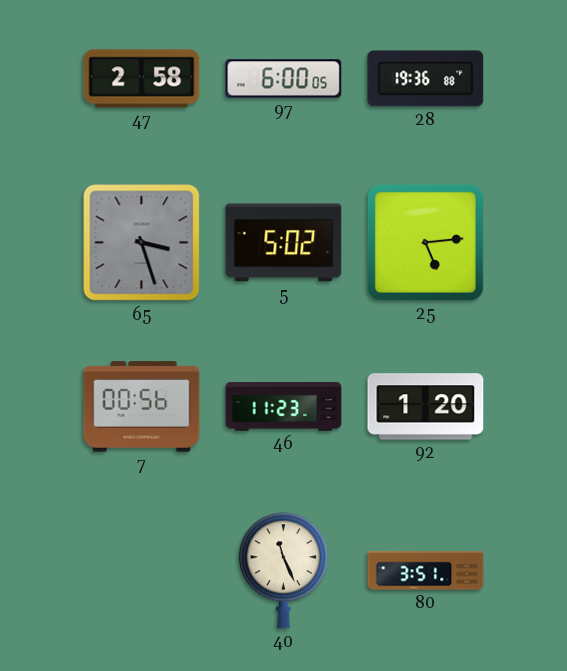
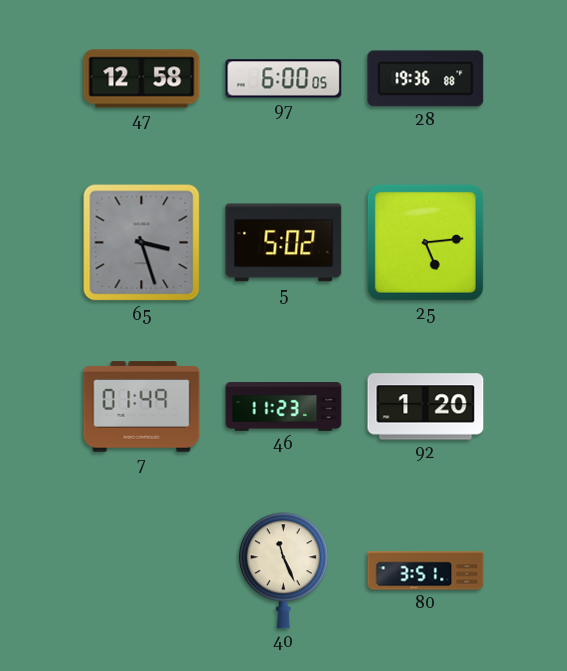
47: 2:58 -> 12:58 (142, 79)
7: 00:56 -> 01:49 (142, 407)
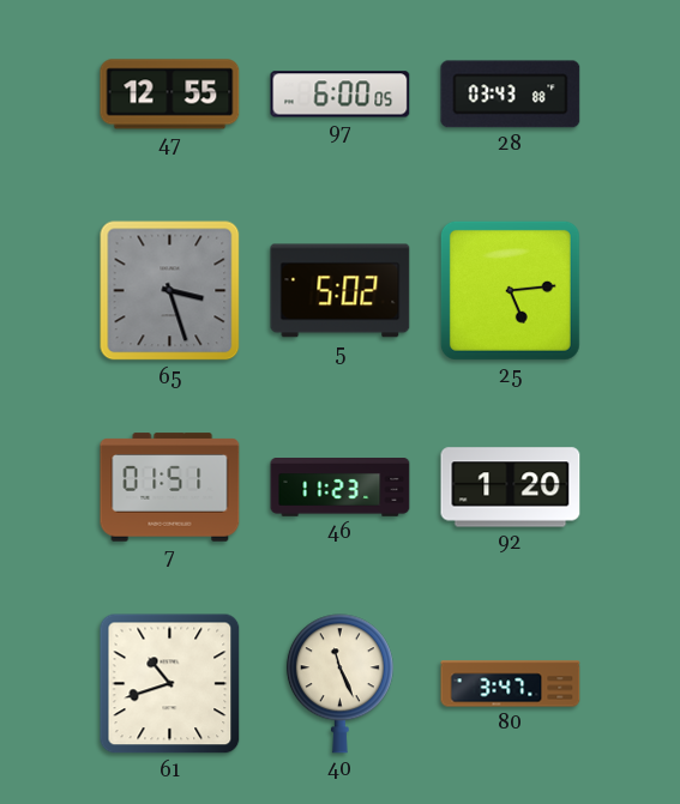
47: 12:58 -> 12:55 (170, 95)
28: 19:36 -> 03:43 (511, 95)
7: 01:49 -> 01:51 (170, 488)
61: none -> 10:42 (170, 684)
80: 3:51 -> 3:47 (511, 684)
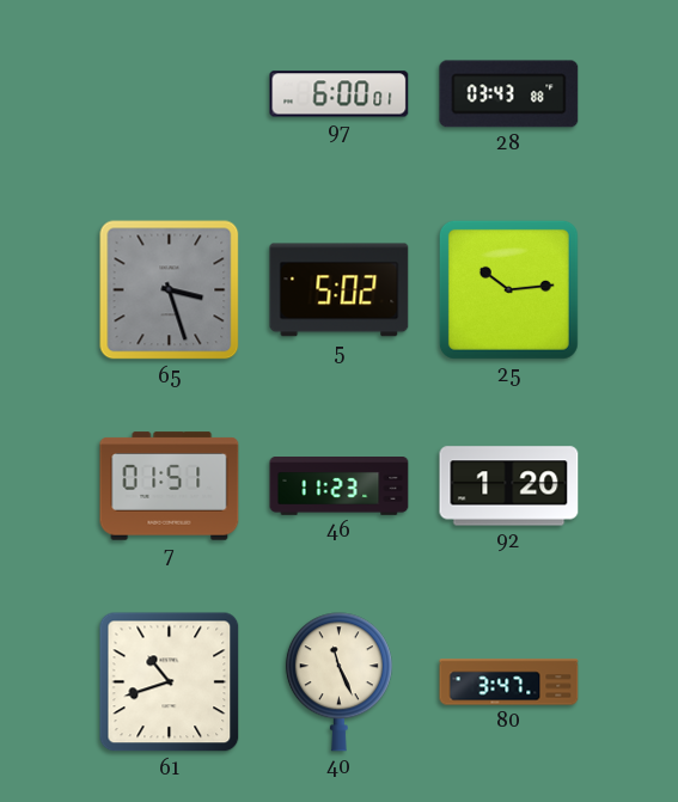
47: 12:55 -> none (170, 95)
97: 6:00:05 -> 6:00:01 (340, 94)
25: 5:14 -> 10:14 (508, 289)
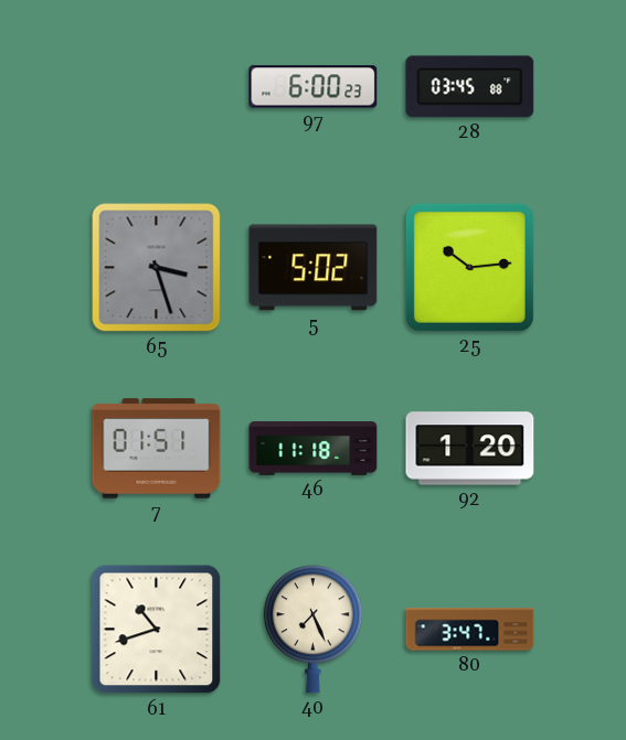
97: 6:00:01 -> 6:00:23 (314, 87)
28: 03:43 -> 03:45 (470, 87)
46: 11:23 -> 11:18 (314, 449)
40: 11:26 -> 7:26 (312, 630)
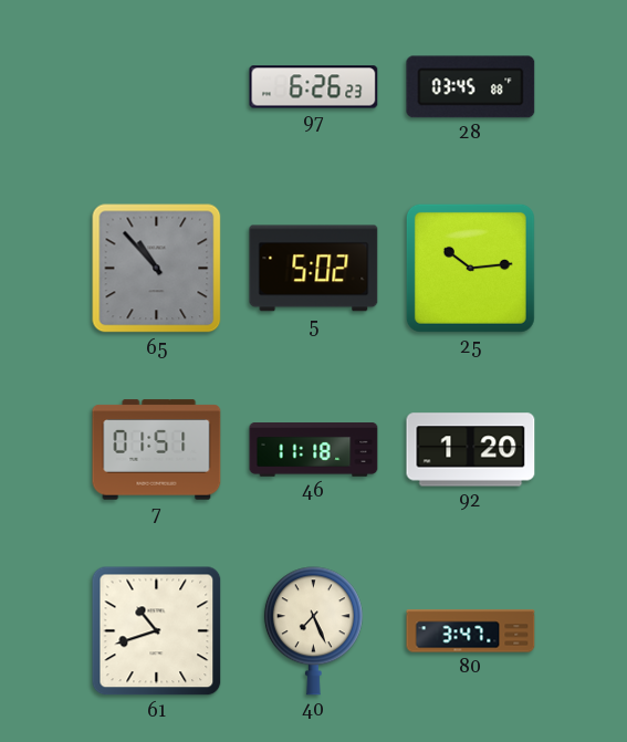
97: 6:00 -> 6:26 (314, 87)
65: 3:27 -> 10:53 (157, 269)
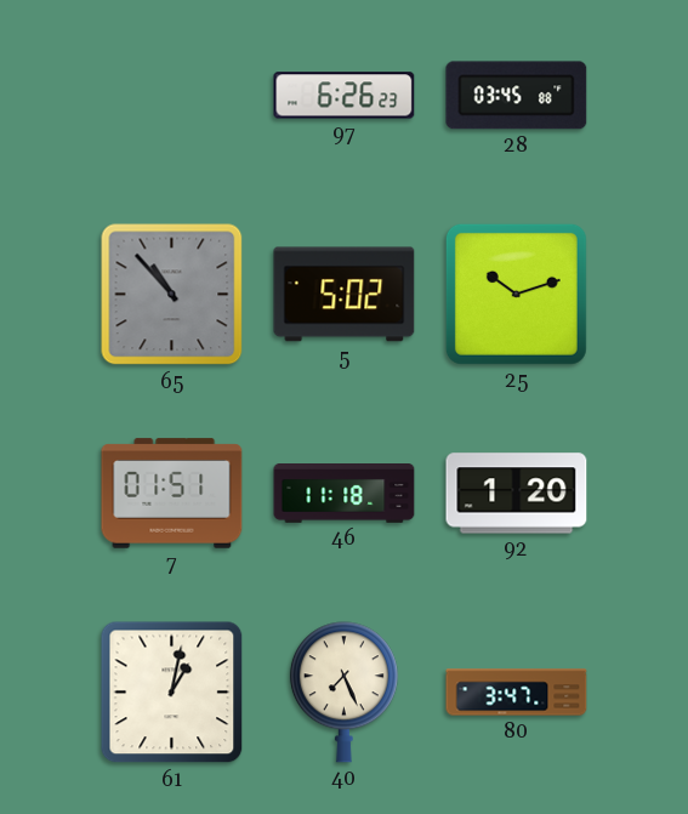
25: 10:14 -> 10:12 (516, 294)
61: 10:42 -> 1:02 (172, 693)
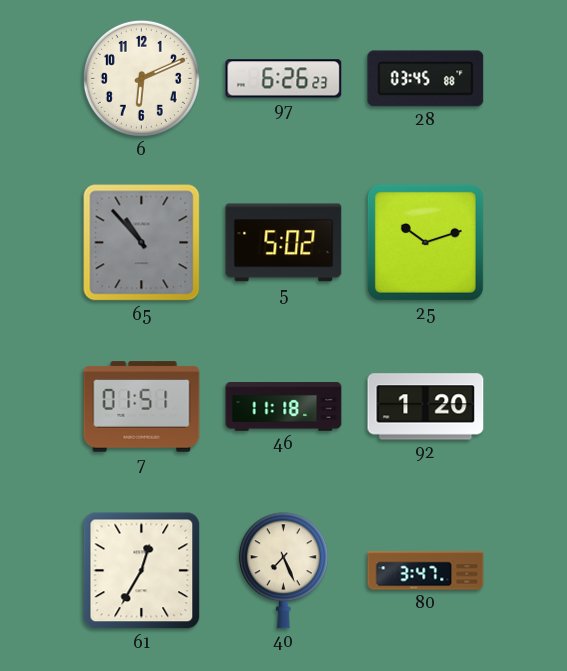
6: none -> 6:11 (141, 78)
61: 1:02 -> 12:35 (142, 571)
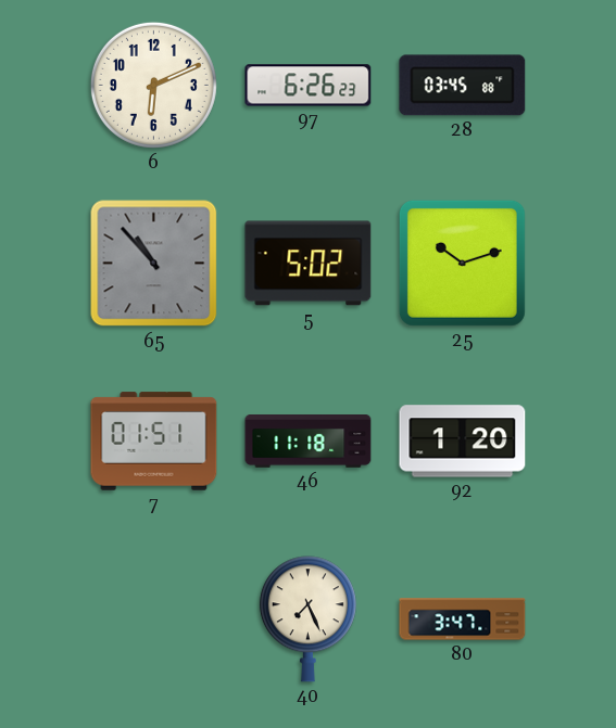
61: 12:35 -> none (142, 571)
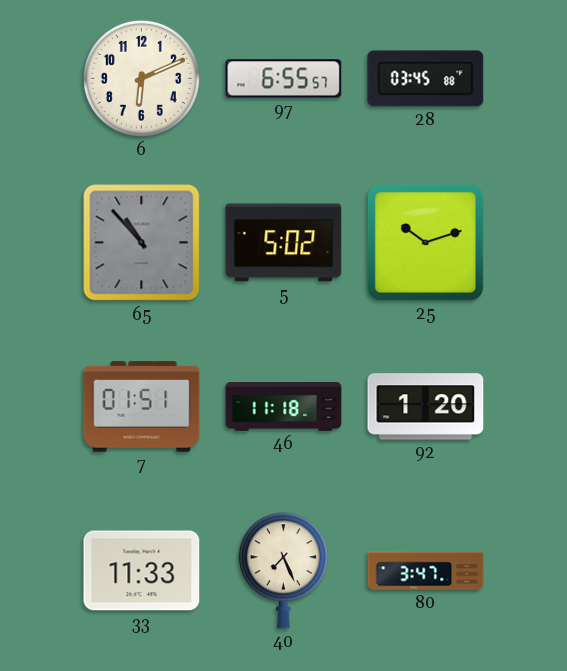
97: 6:26 -> 6:55 (284, 79)
33: none -> 11:33 (142, 571)
